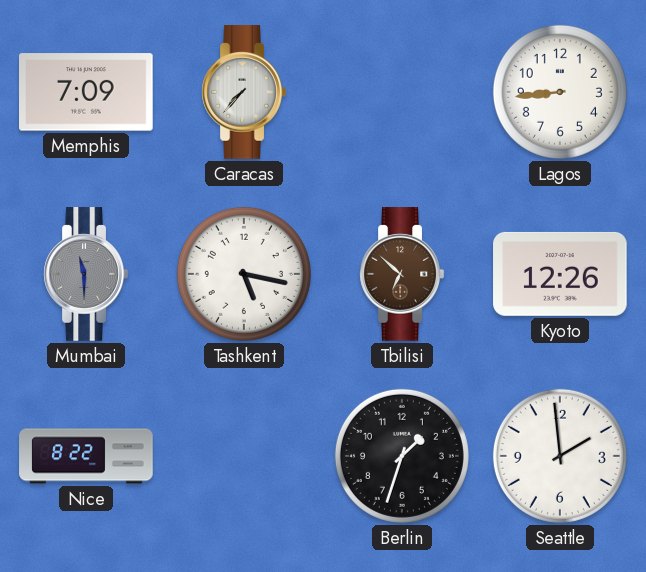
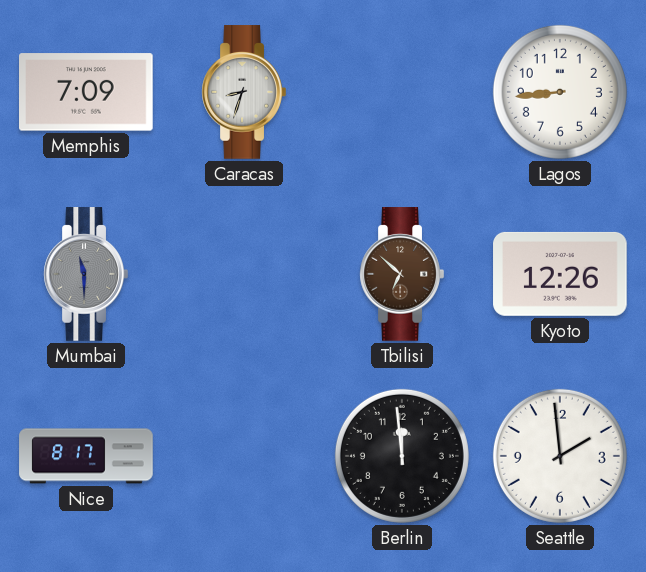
Caracas: 7:37 -> 8:33 (244, 92)
Tashkent: 5:17 -> none (244, 274)
Nice: 8:22 -> 8:17 (86, 456)
Berlin: 1:33 -> 11:59 (402, 456)
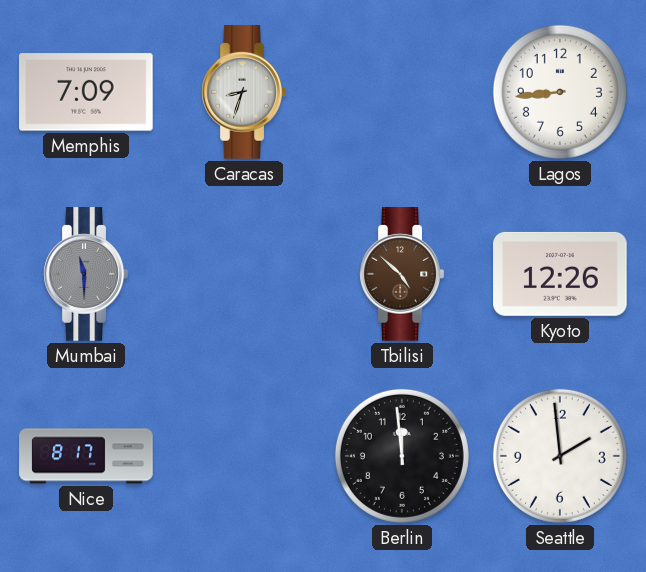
Tbilisi: 6:52 -> 4:52 (402, 274)
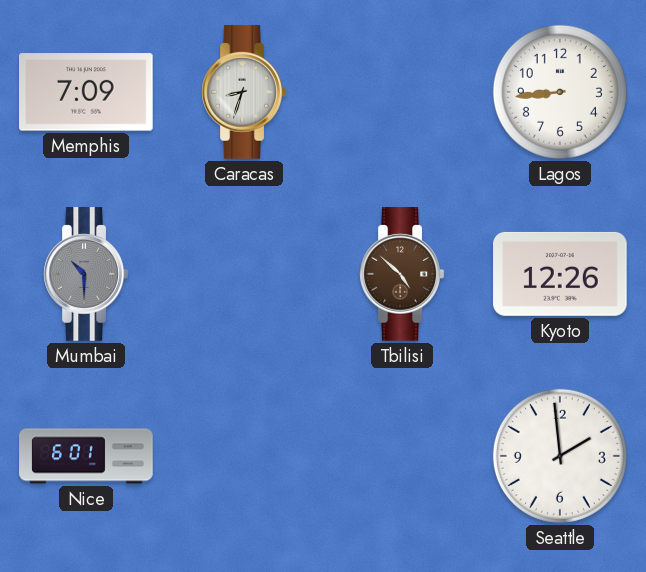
Mumbai: 11:30 -> 10:30 (86, 274)
Nice: 8:17 -> 6:01 (86, 456)
Berlin: 11:59 -> none (402, 456)
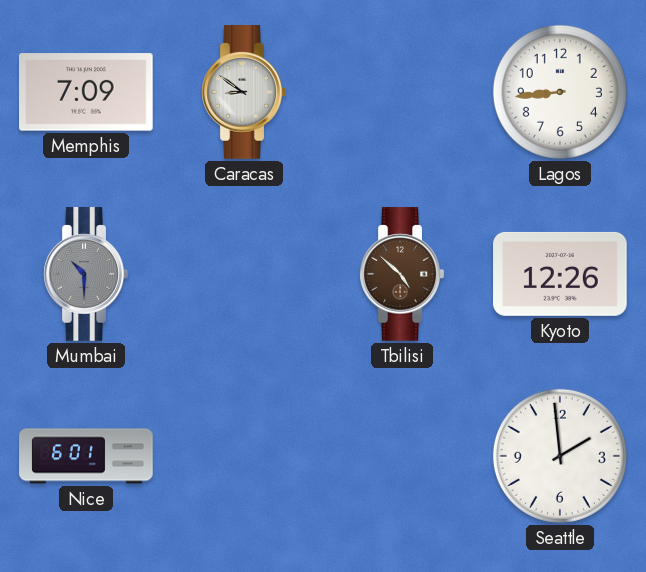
Caracas: 8:33 -> 8:51 (244, 92)
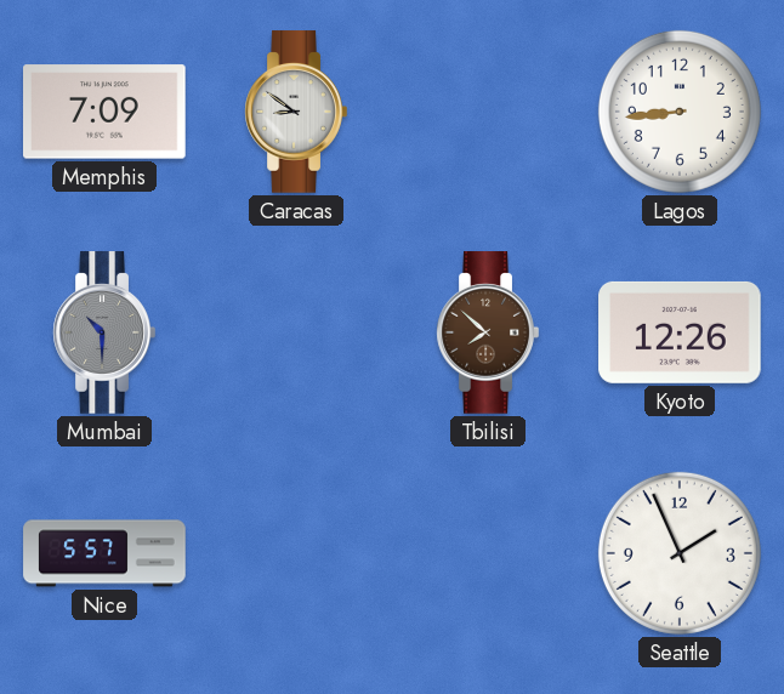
Tbilisi: 4:52 -> 7:52 (488, 332)
Nice: 6:01 -> 5:57 (104, 553)
Seattle: 1:59 -> 1:56 (680, 553)
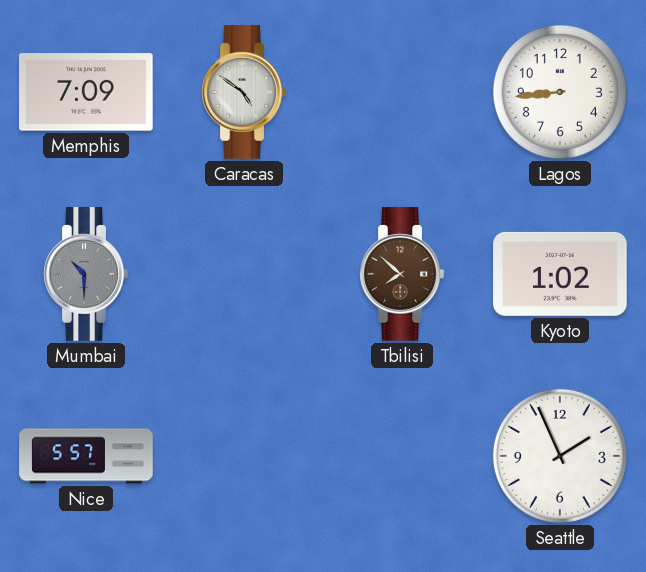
Caracas: 8:51 -> 4:51 (244, 92)
Kyoto: 12:26 -> 1:02 (560, 274)
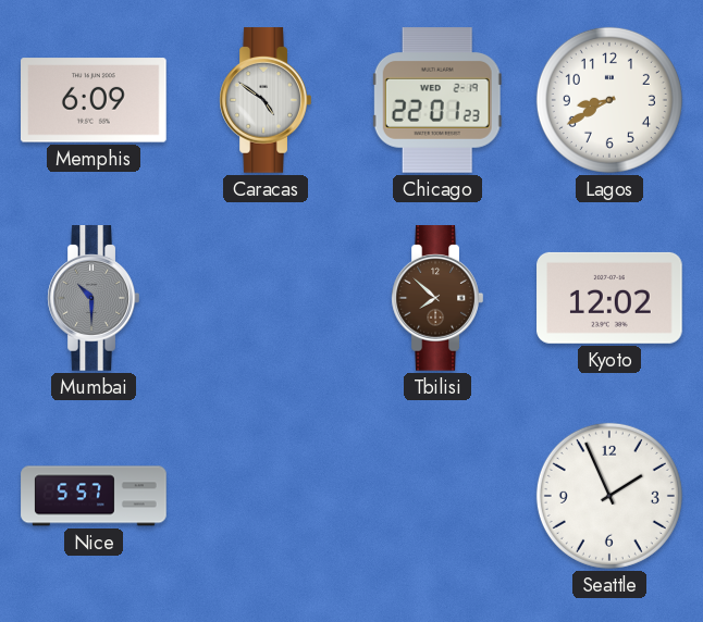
Memphis: 7:09 -> 6:09 (95, 100)
Chicago: none -> 22:01 (437, 100)
Lagos: 8:44 -> 8:40 (609, 100)
Kyoto: 1:02 -> 12:02 (609, 298)
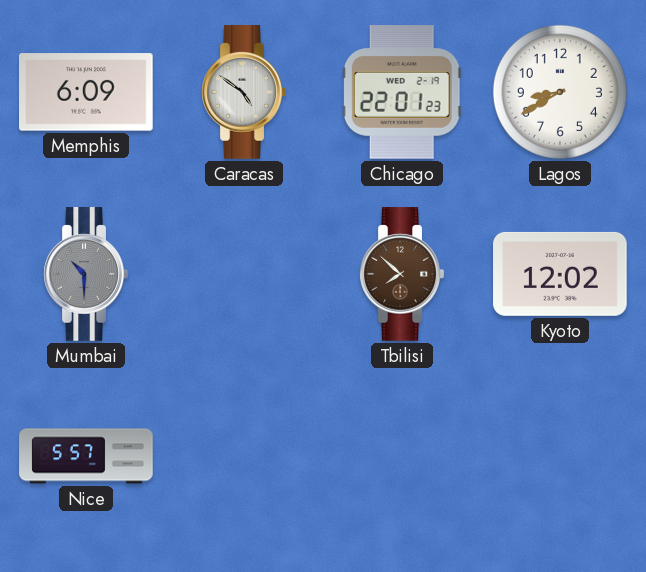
Seattle: 1:56 -> none (609, 496)
